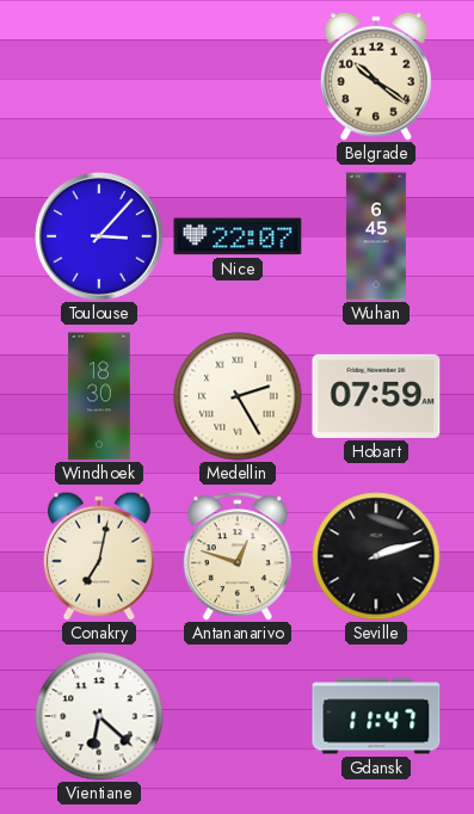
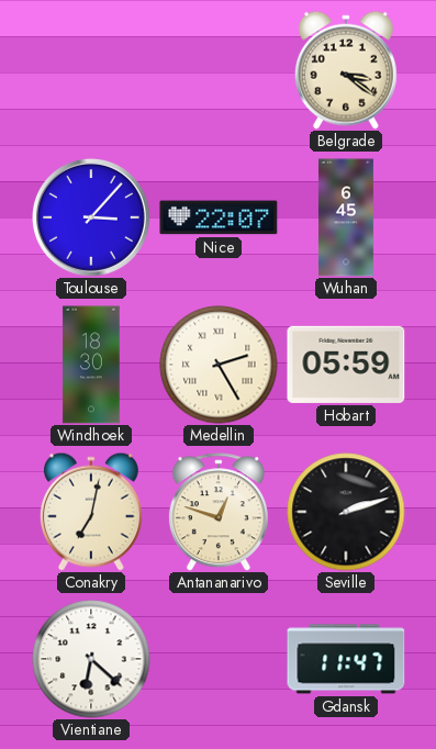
Belgrade: 10:21 -> 3:21 (346, 70)
Hobart: 07:59 -> 05:59 (346, 365)
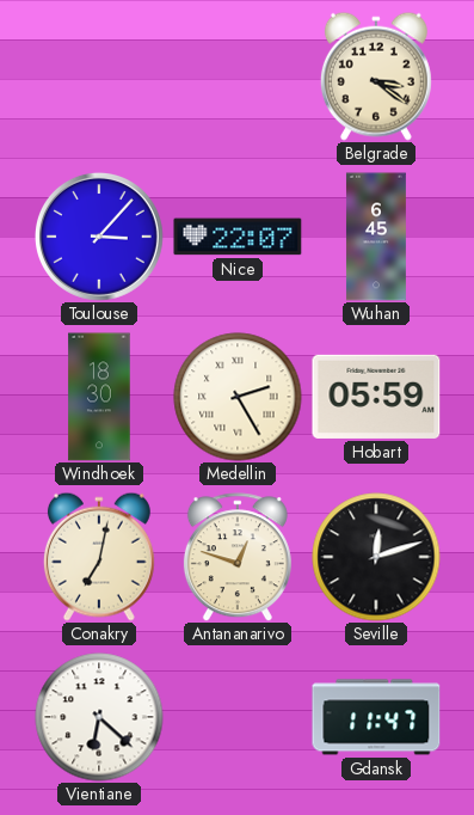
Seville: 2:12 -> 12:12 (376, 557)
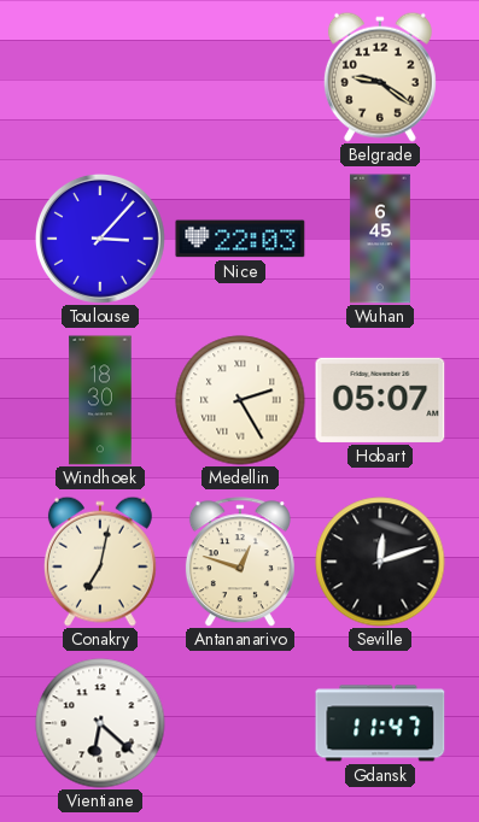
Belgrade: 3:21 -> 9:21 (380, 77)
Nice: 22:07 -> 22:03 (240, 239)
Hobart: 05:59 -> 05:07 (380, 400)
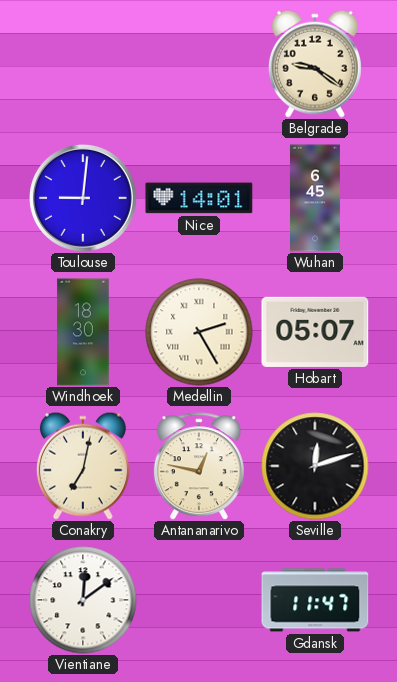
Toulouse: 3:07 -> 9:01 (83, 198)
Nice: 22:03 -> 14:01 (199, 198)
Antananarivo: 12:48 -> 12:47 (199, 466)
Vientiane: 6:22 -> 12:09 (83, 600)
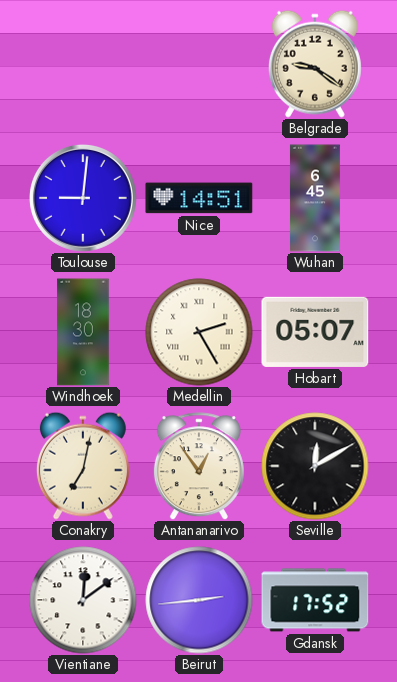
Nice: 14:01 -> 14:51 (199, 198)
Antananarivo: 12:47 -> 12:54 (199, 466)
Seville: 12:12 -> 12:10 (315, 466)
Beirut: none -> 2:44 (199, 600)
Gdansk: 11:47 -> 17:52 (315, 600)
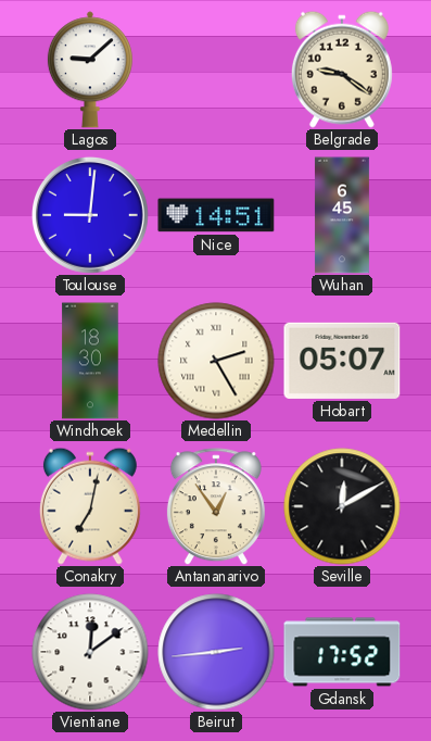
Lagos: none -> 9:08 (90, 70)
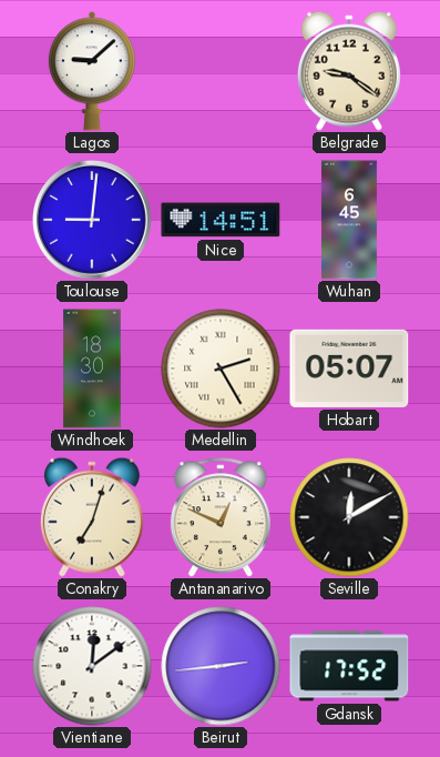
Conakry: 7:02 -> 7:03 (92, 517)
Antananarivo: 12:54 -> 12:49 (221, 517)
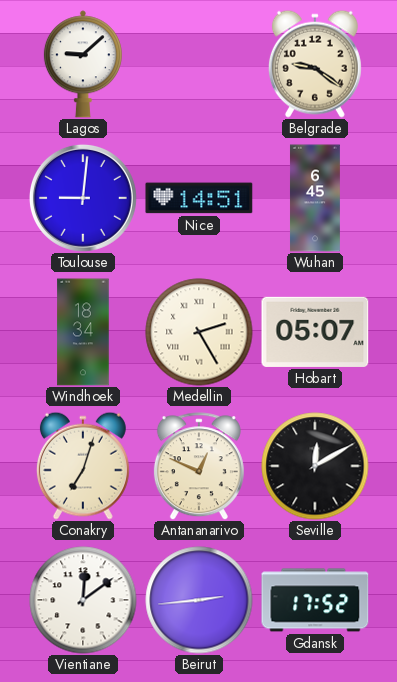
Windhoek: 18:30 -> 18:34 (83, 332)
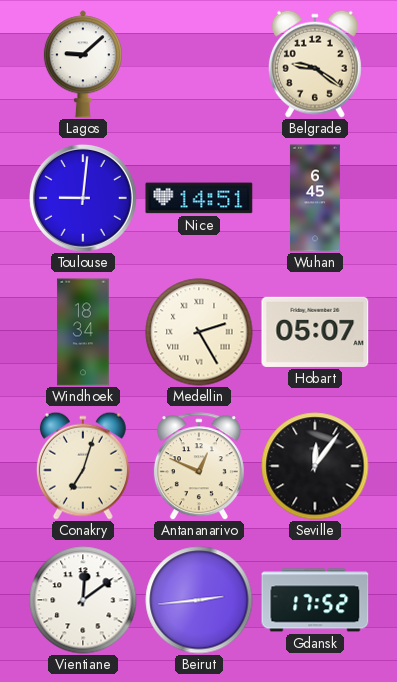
Seville: 12:10 -> 12:06 (315, 466)
